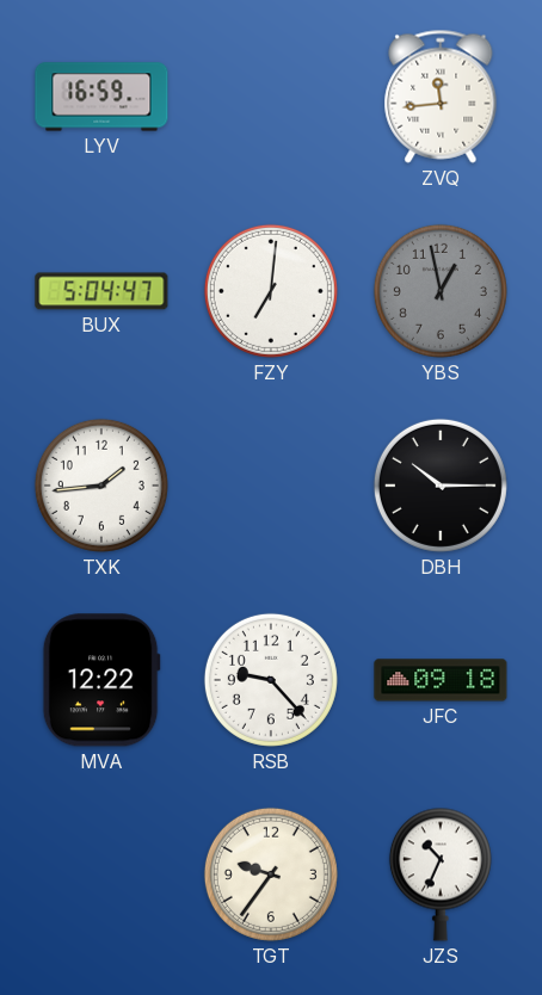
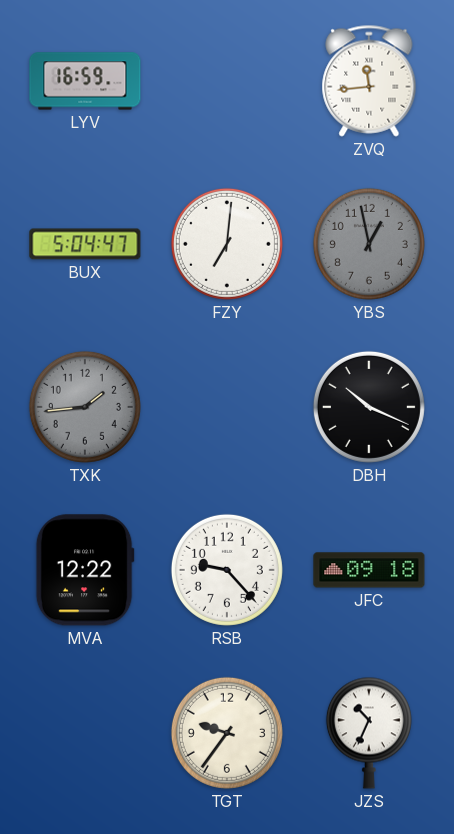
TXK dial: white -> grey (85, 407)
DBH: 10:15 -> 10:19 (369, 407)
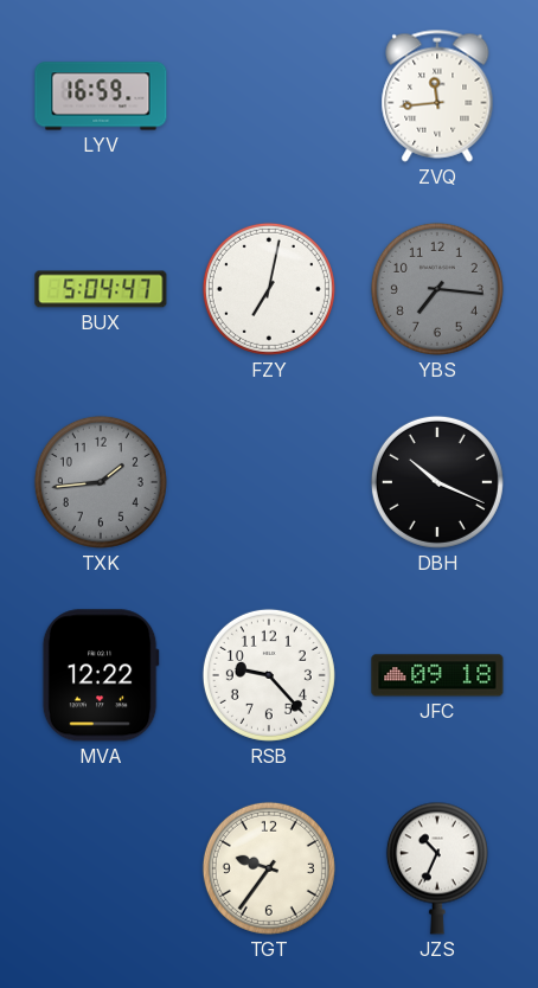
FZY: 7:01 -> 7:02 (269, 289)
YBS: 12:58 -> 7:16 (437, 289)
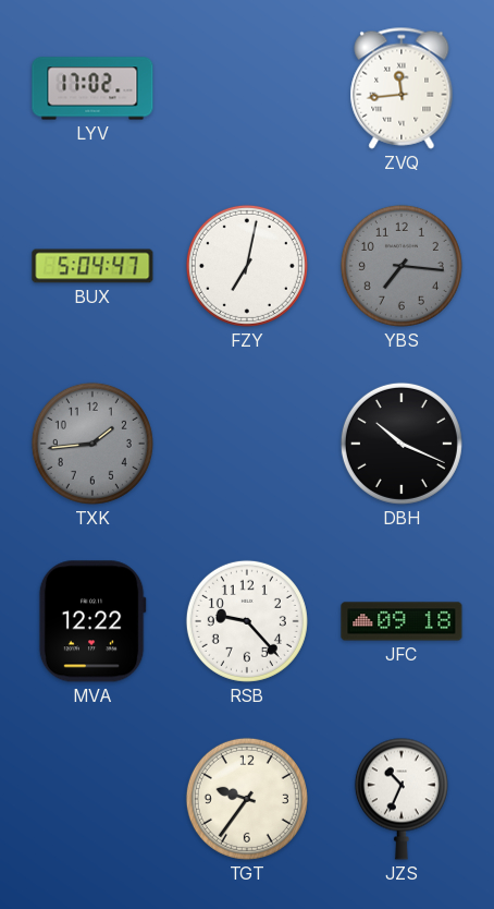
LYV: 16:59 -> 17:02 (92, 88)
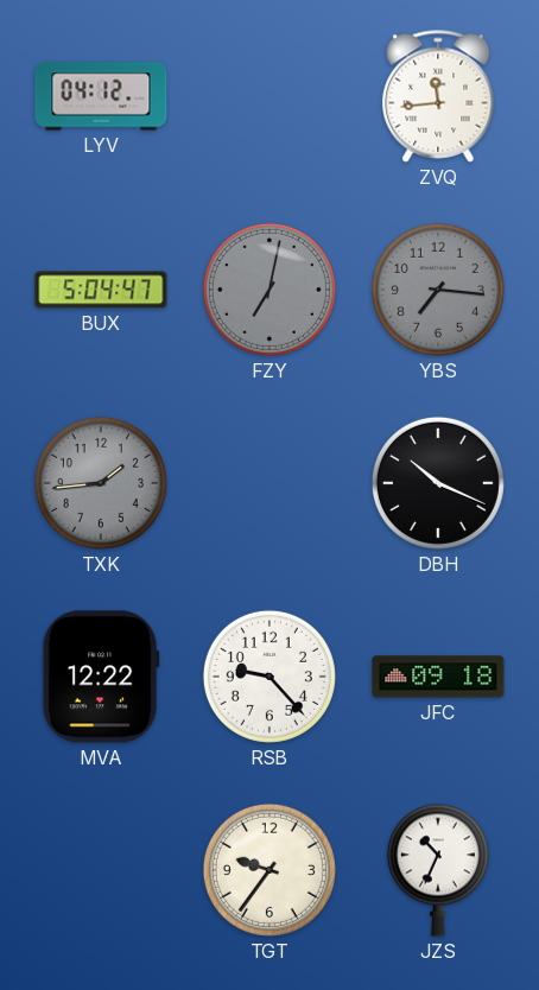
LYV: 17:02 -> 04:12 (101, 96)
FZY dial: white -> grey (269, 290)
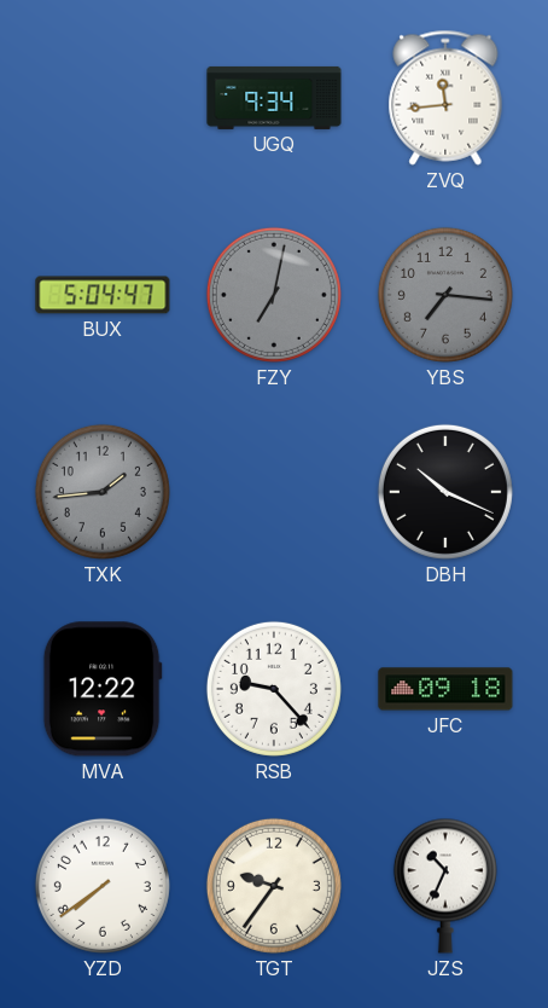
LYV: 04:12 -> none (101, 96)
UGQ: none -> 9:34 (274, 98)
YZD: none -> 7:39 (103, 886)
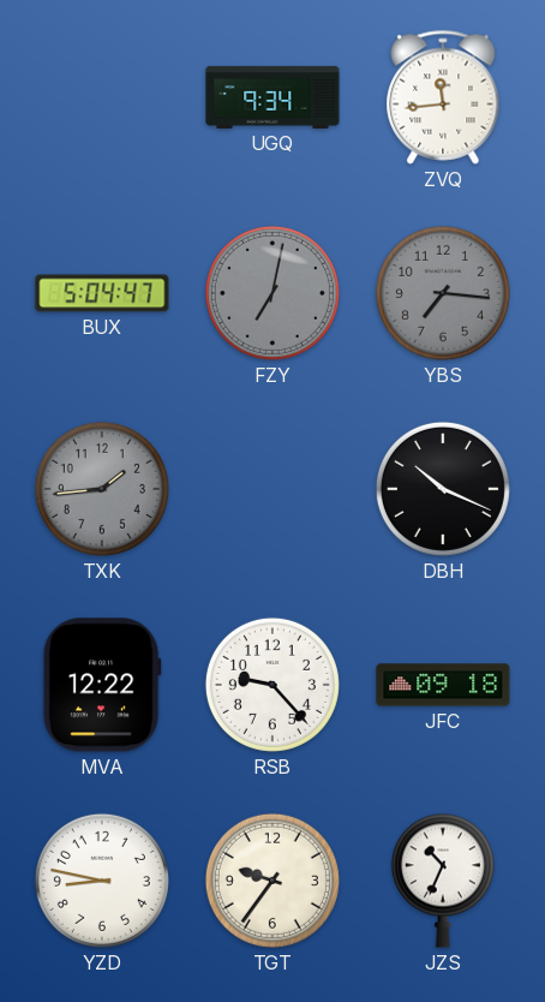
YZD: 7:39 -> 8:47 (102, 881)
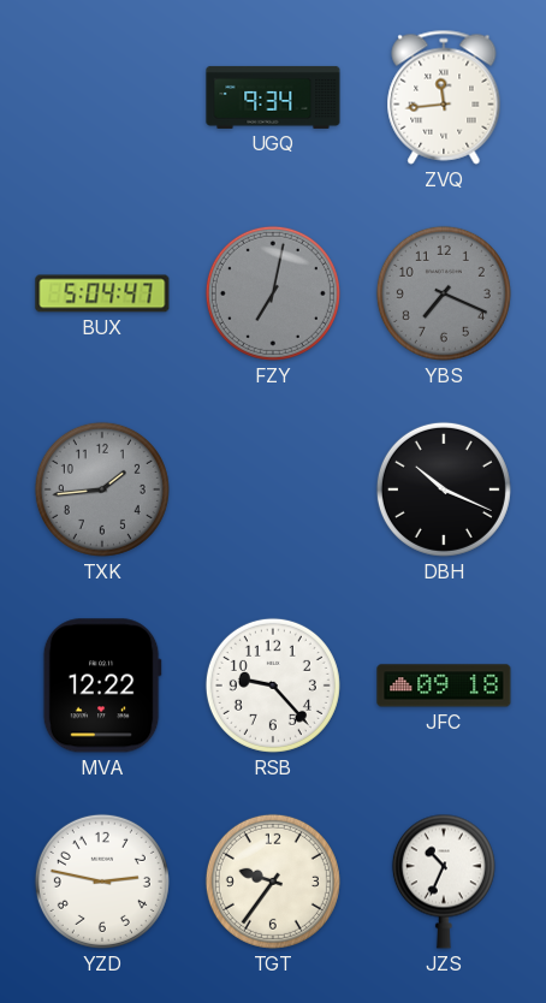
YBS: 7:16 -> 7:19 (444, 293)
YZD: 8:47 -> 2:47 (102, 882)
